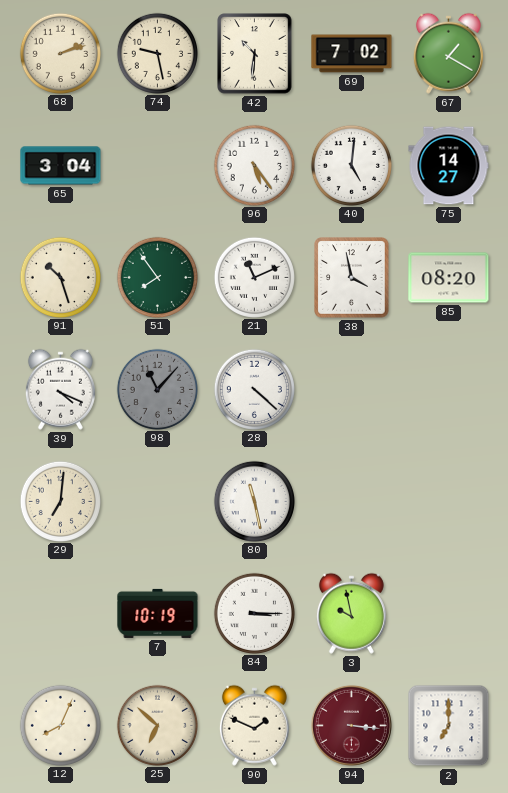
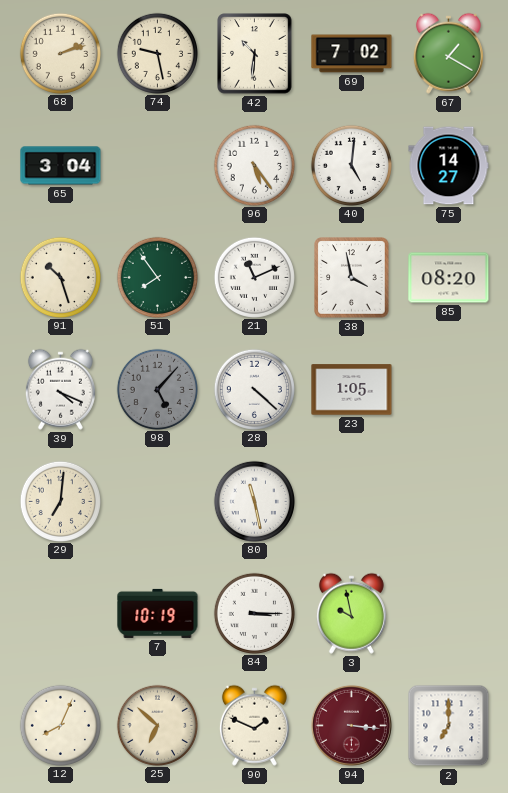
98: 11:07 -> 5:07 (157, 389)
23: none -> 1:05 (352, 390)
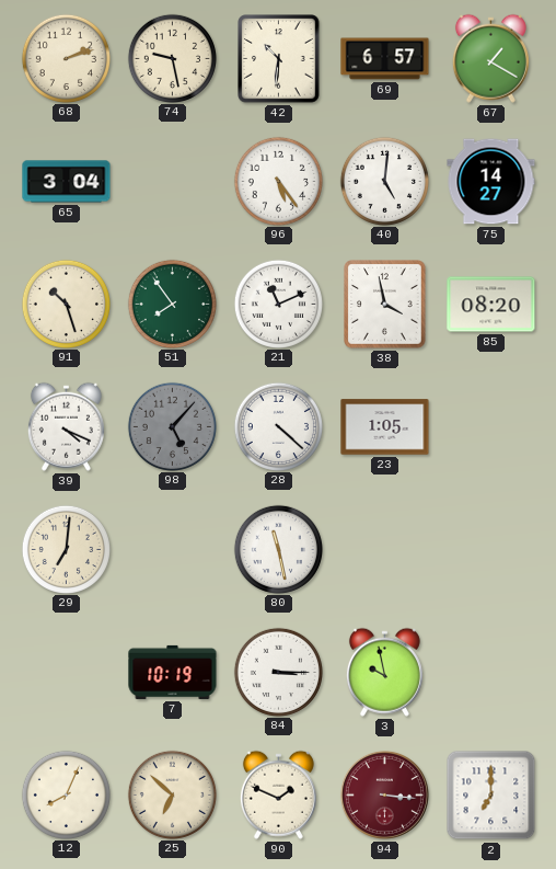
69: 7:02 -> 6:57 (385, 59)
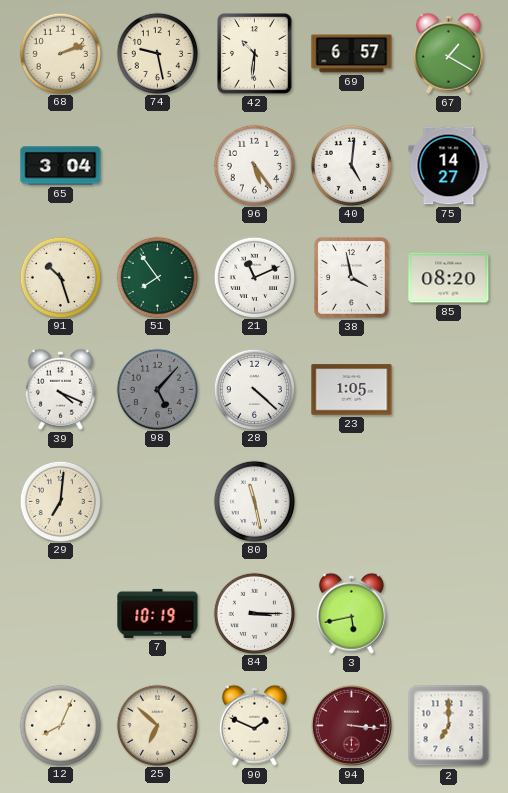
3: 9:58 -> 5:43 (351, 613)
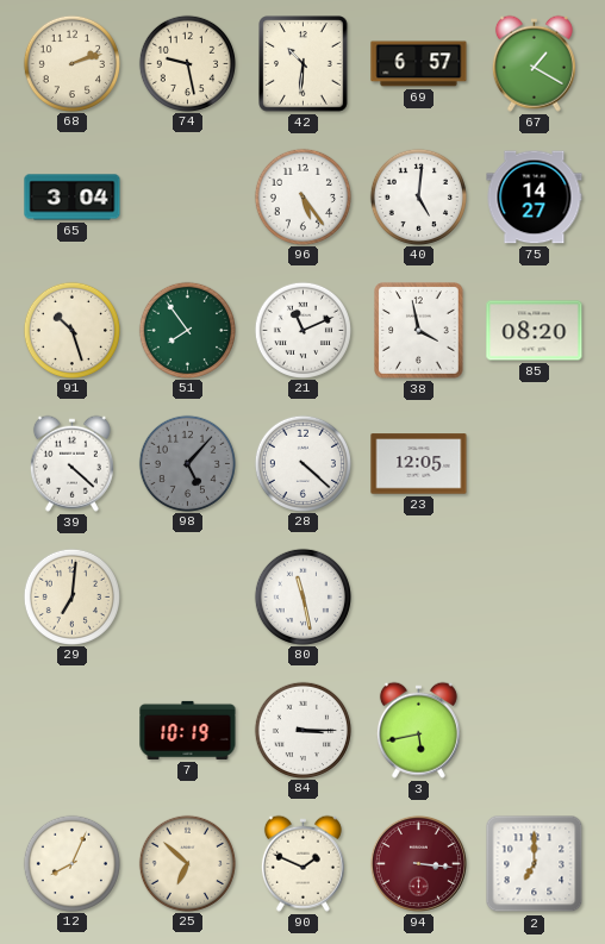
39: 4:19 -> 4:22 (71, 463)
23: 1:05 -> 12:05 (419, 464)
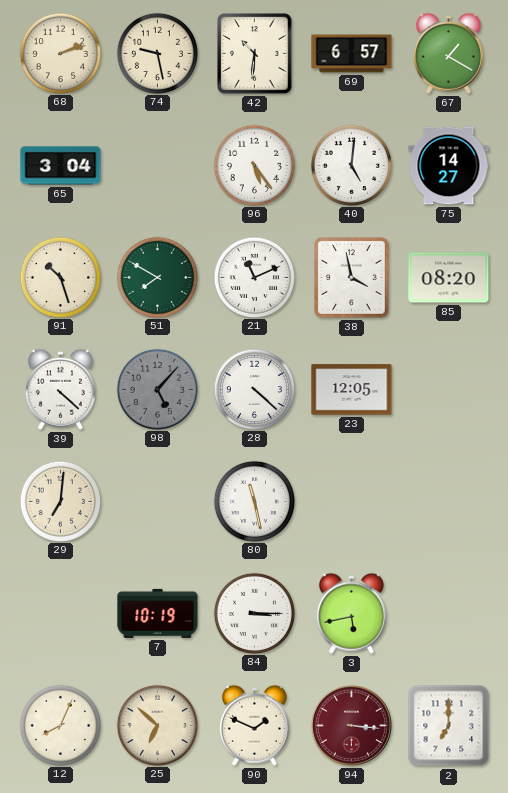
51: 7:54 -> 7:50 (157, 277)
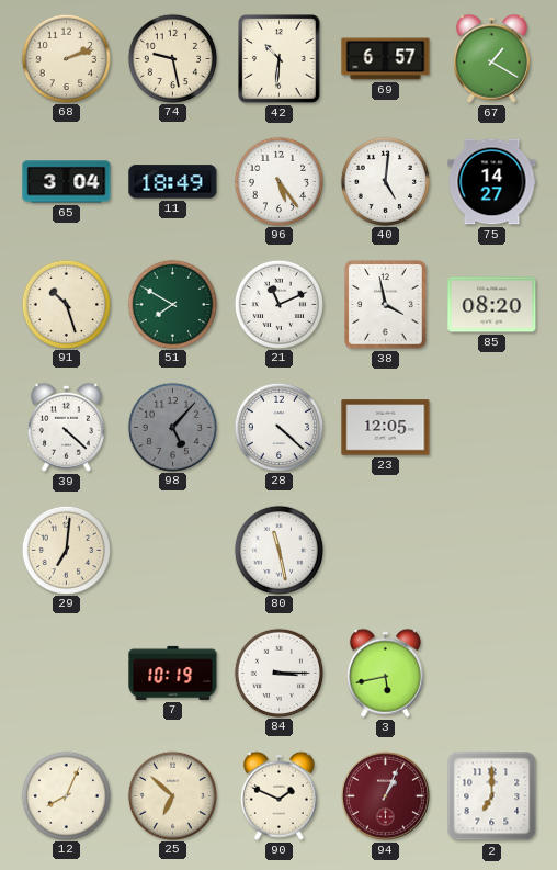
11: none -> 18:49 (173, 182)
94: 3:16 -> 1:04 (385, 795)
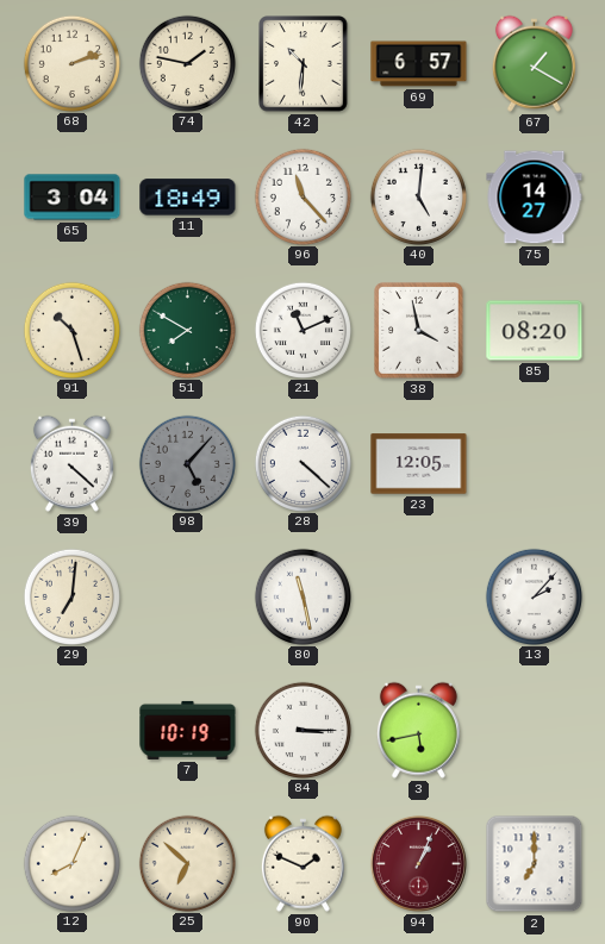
74: 9:28 -> 1:47 (187, 63)
96: 5:24 -> 11:23 (302, 196)
13: none -> 2:07 (534, 596)
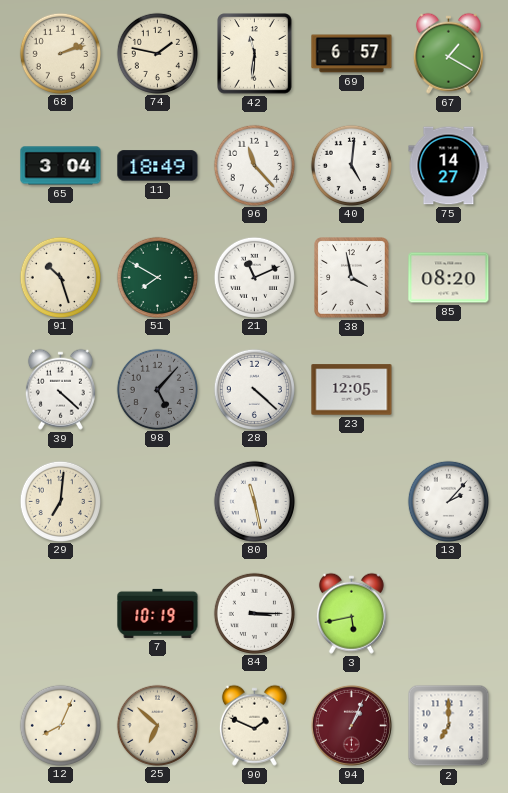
42: 10:31 -> 11:31 (255, 54)
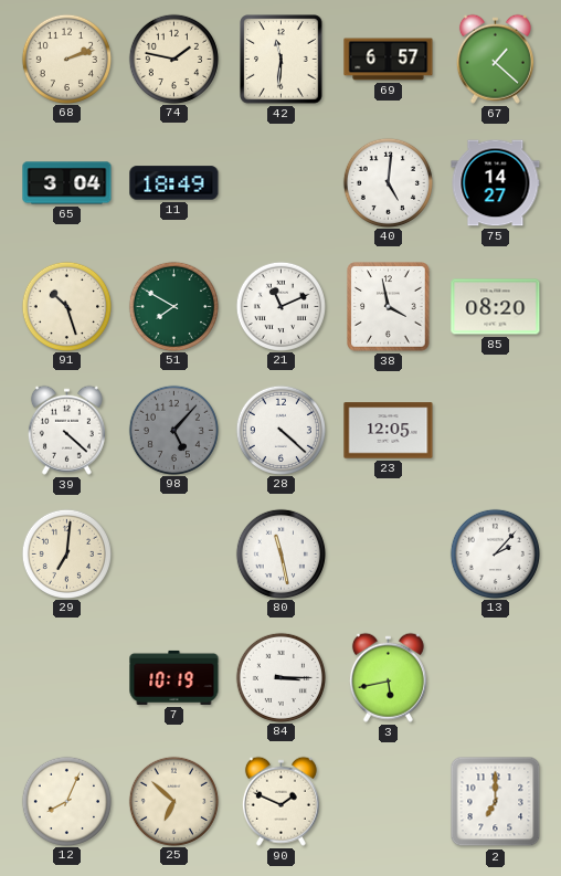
67: 1:20 -> 1:22 (495, 59)
96: 11:23 -> none (254, 165)
94: 1:04 -> none (351, 725)
